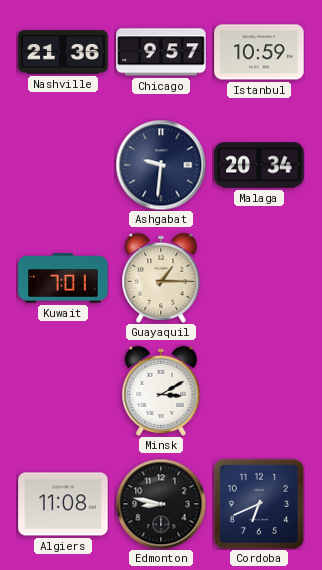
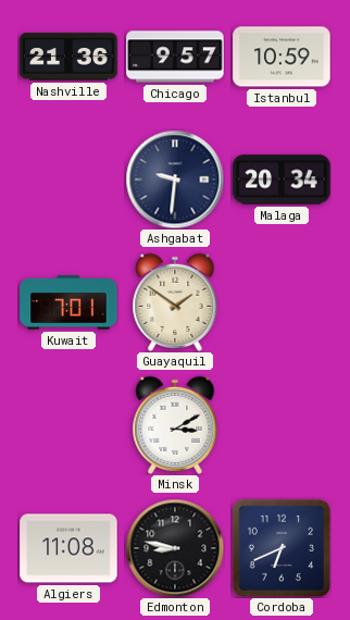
Guayaquil: 1:15 -> 1:51 (175, 302)
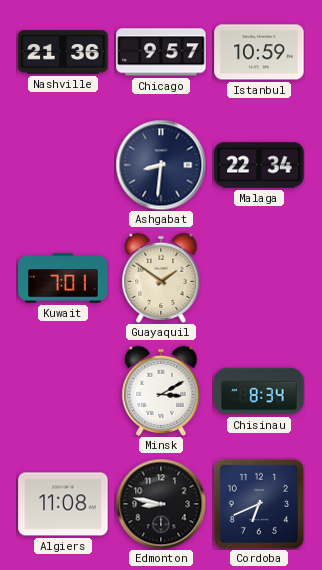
Ashgabat: 9:31 -> 8:31 (161, 165)
Malaga: 20:34 -> 22:34 (259, 165)
Chisinau: none -> 8:34 (259, 391)
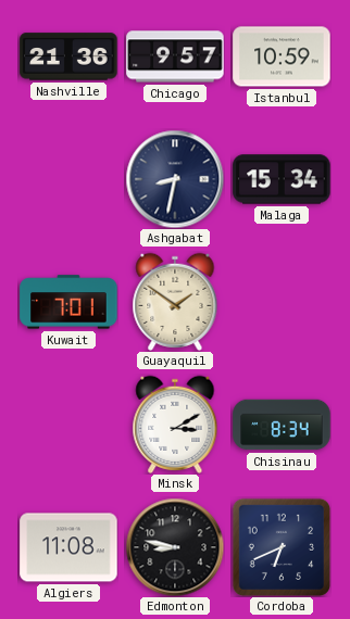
Ashgabat: 8:31 -> 8:32 (175, 179)
Malaga: 22:34 -> 15:34 (282, 179)
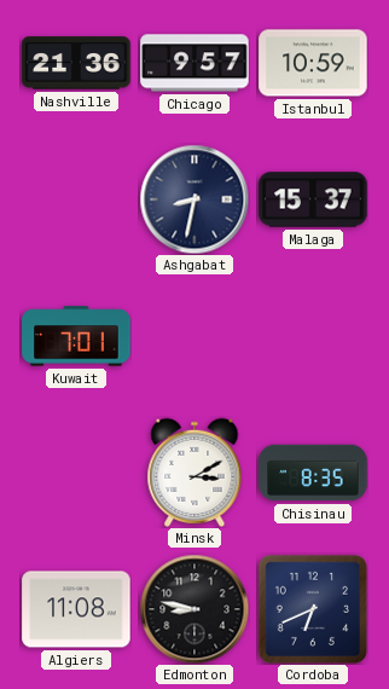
Malaga: 15:34 -> 15:37 (313, 199)
Guayaquil: 1:51 -> none (175, 302)
Chisinau: 8:34 -> 8:35 (313, 473)
